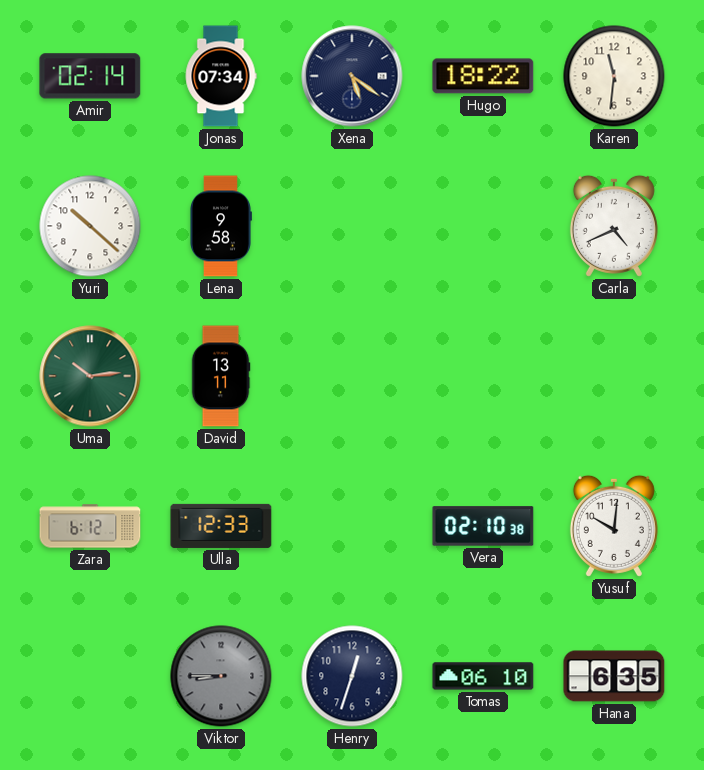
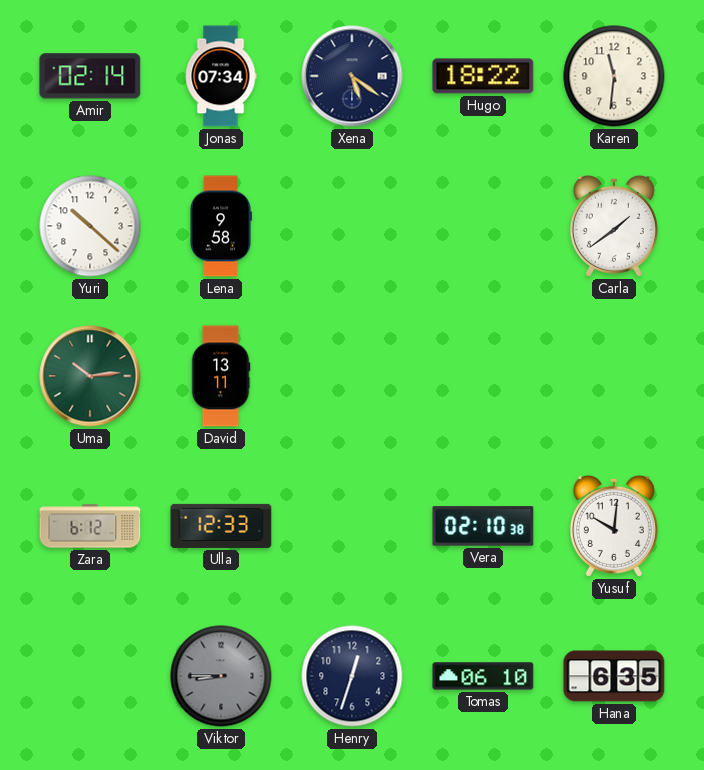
Carla: 4:41 -> 1:39 (614, 226)
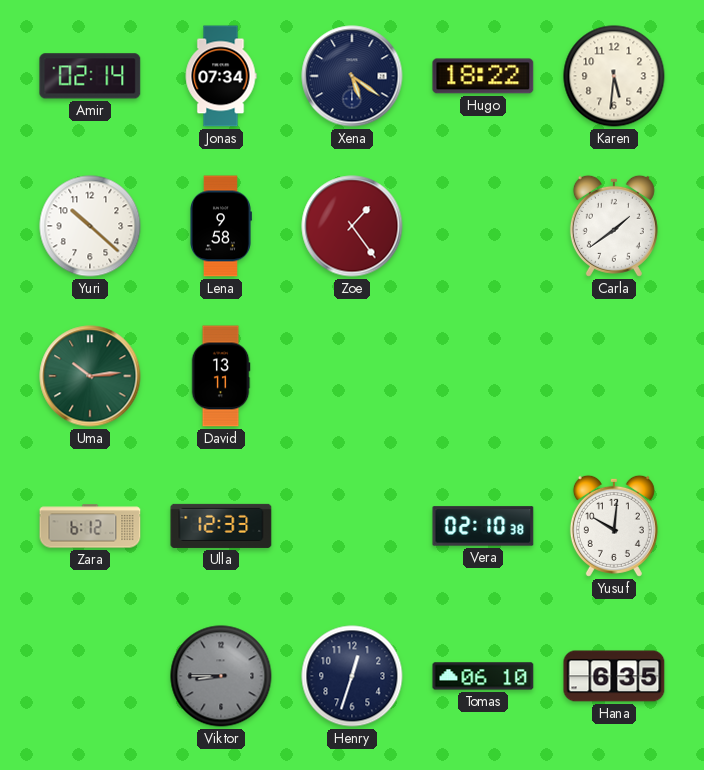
Karen: 11:31 -> 5:31 (614, 76)
Zoe: none -> 1:24 (352, 226)
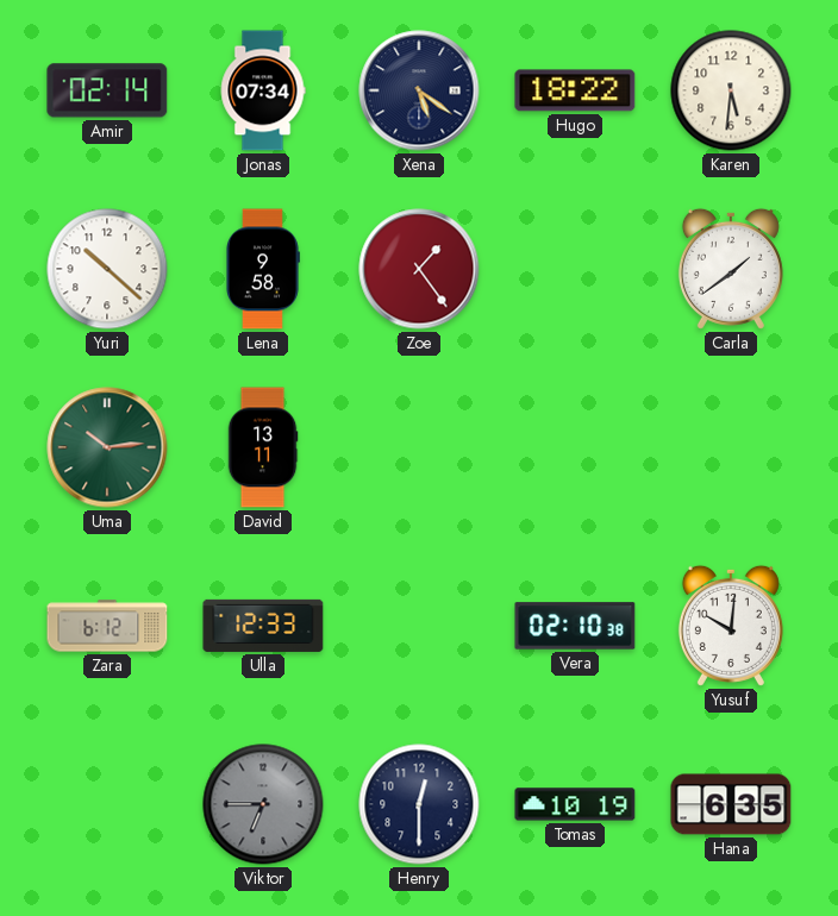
Viktor: 8:45 -> 6:45 (263, 804)
Henry: 12:33 -> 12:30 (419, 804)
Tomas: 06:10 -> 10:19 (575, 804)
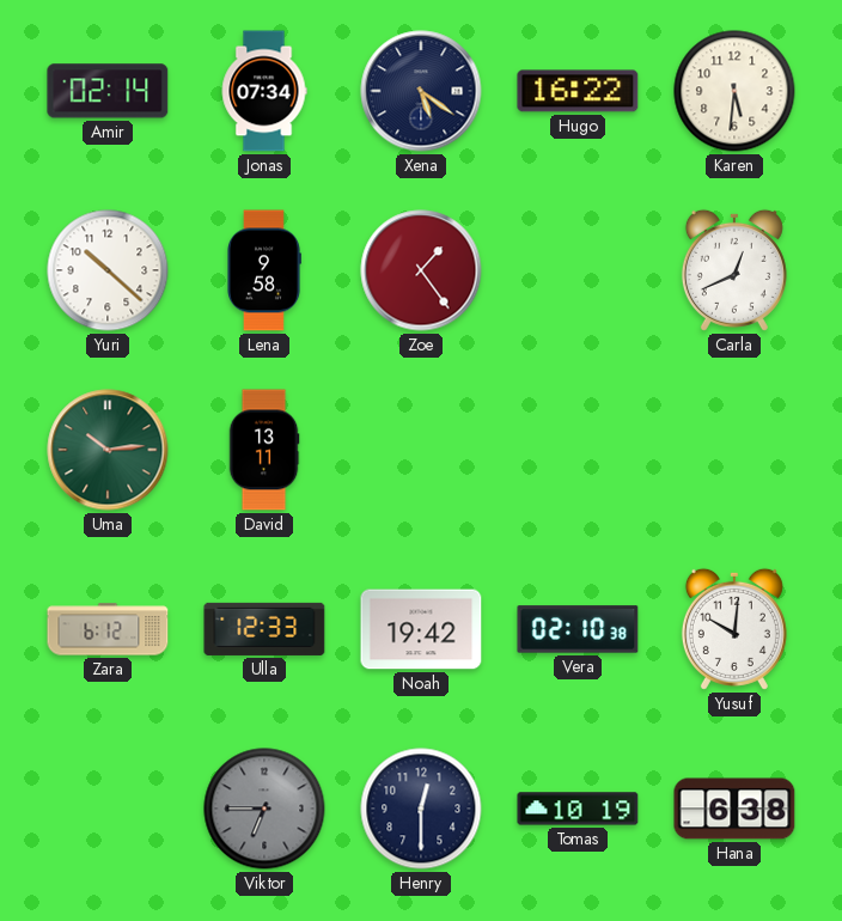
Hugo: 18:22 -> 16:22 (578, 91)
Carla: 1:39 -> 12:41 (734, 270)
Noah: none -> 19:42 (421, 629)
Hana: 6:35 -> 6:38 (734, 809)
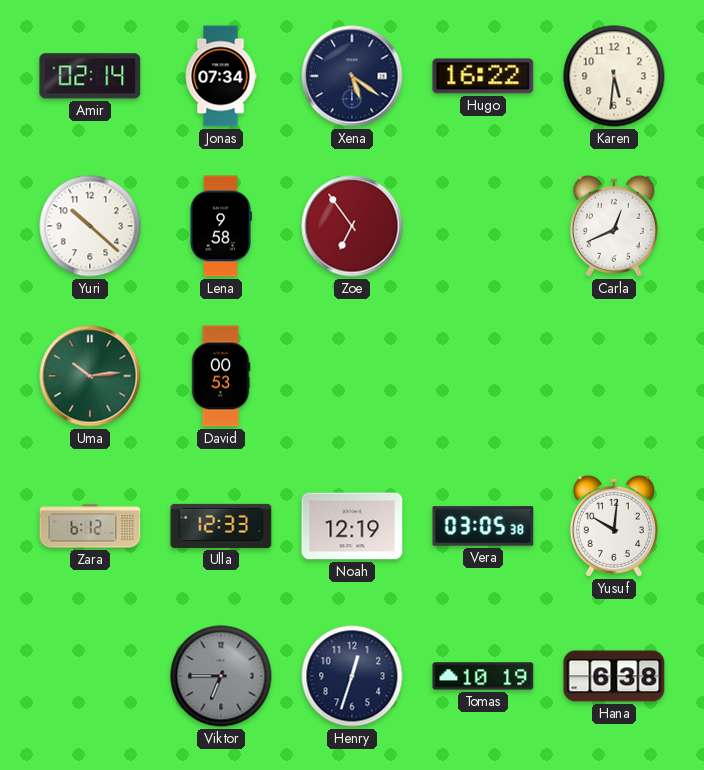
Zoe: 1:24 -> 6:54 (352, 226)
David: 13:11 -> 00:53 (221, 376)
Noah: 19:42 -> 12:19 (352, 526)
Vera: 02:10 -> 03:05 (483, 526)
Henry: 12:30 -> 12:33 (352, 676)
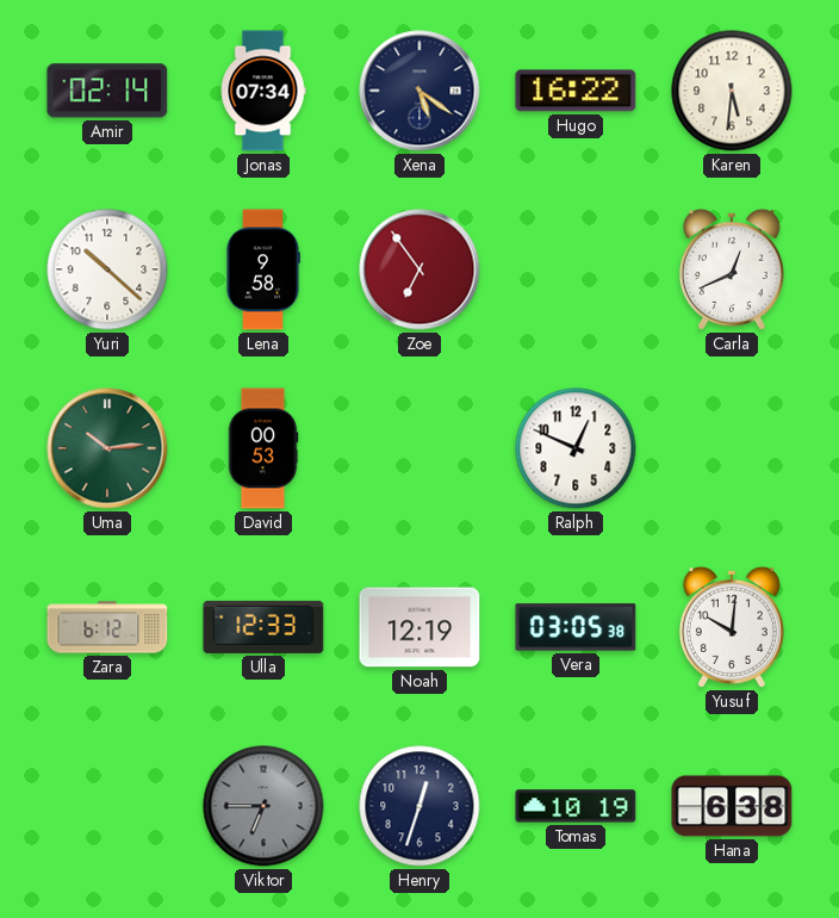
Ralph: none -> 12:49 (576, 448)
